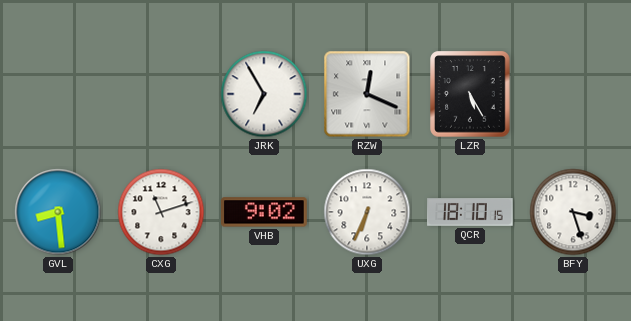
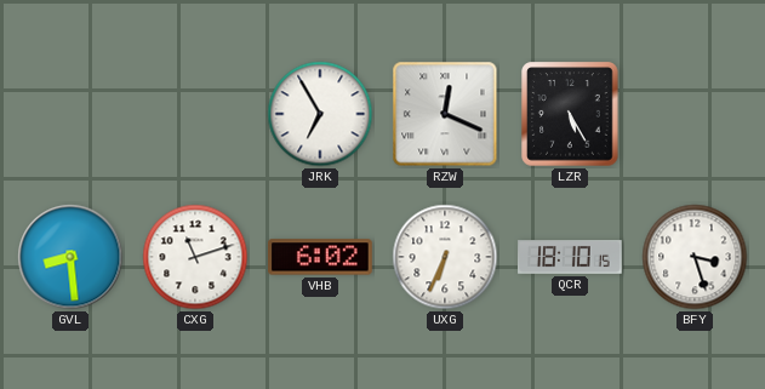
VHB: 9:02 -> 6:02 (321, 257)
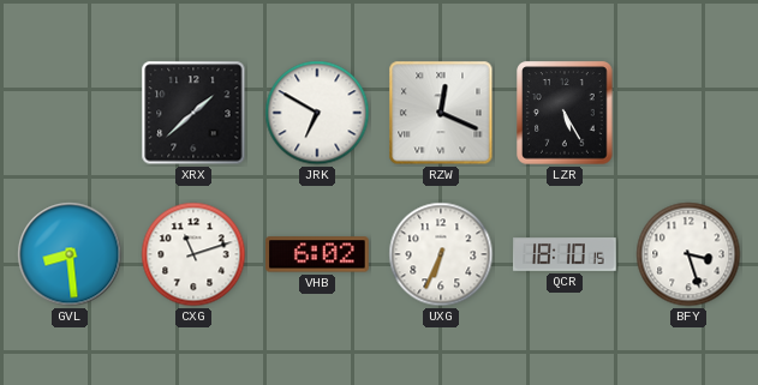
XRX: none -> 1:38 (193, 113)
JRK: 6:55 -> 6:50 (317, 113)
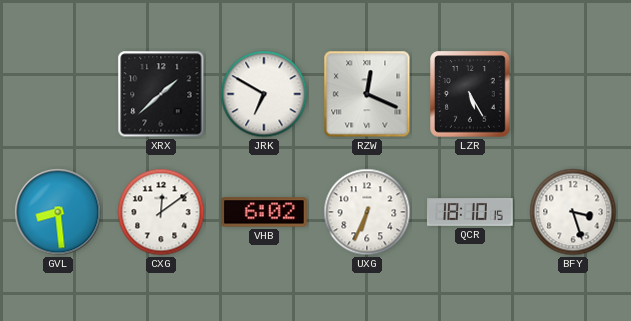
CXG: 11:12 -> 12:09 (161, 212)
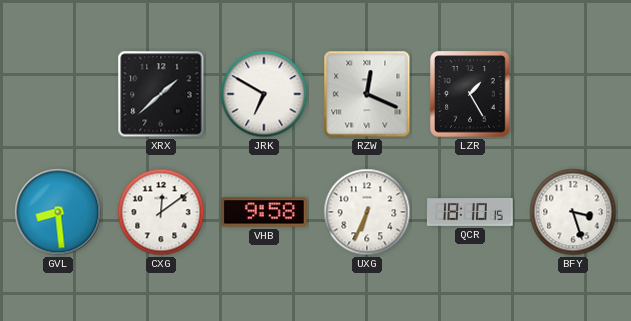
LZR: 5:25 -> 1:25 (470, 94)
VHB: 6:02 -> 9:58 (265, 212)
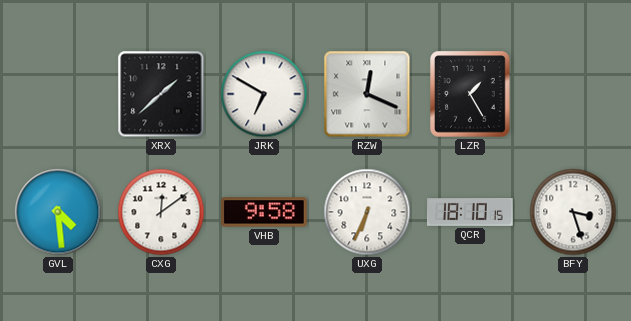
GVL: 8:29 -> 4:29 (58, 212)
